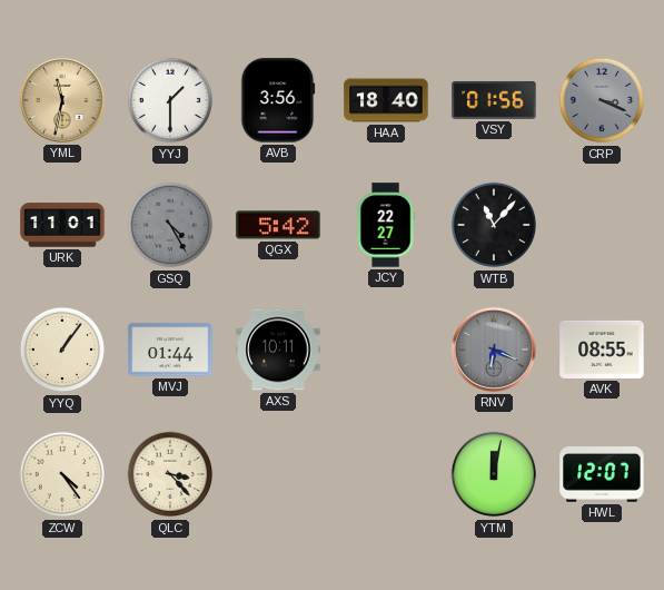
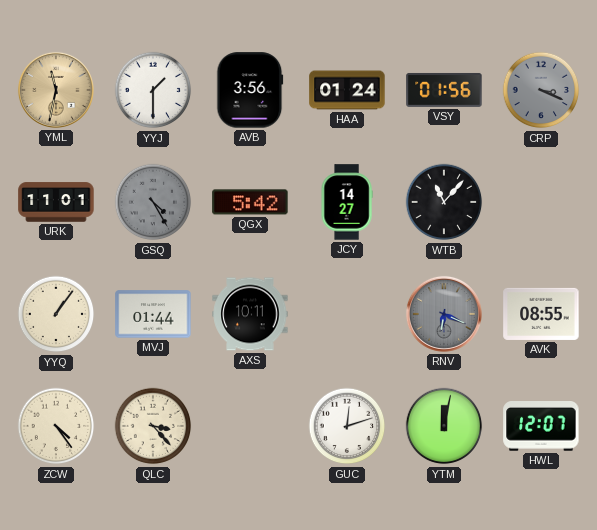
HAA: 18:40 -> 01:24 (347, 90)
JCY: 22:27 -> 14:27 (347, 202)
GUC: none -> 12:12 (347, 426)
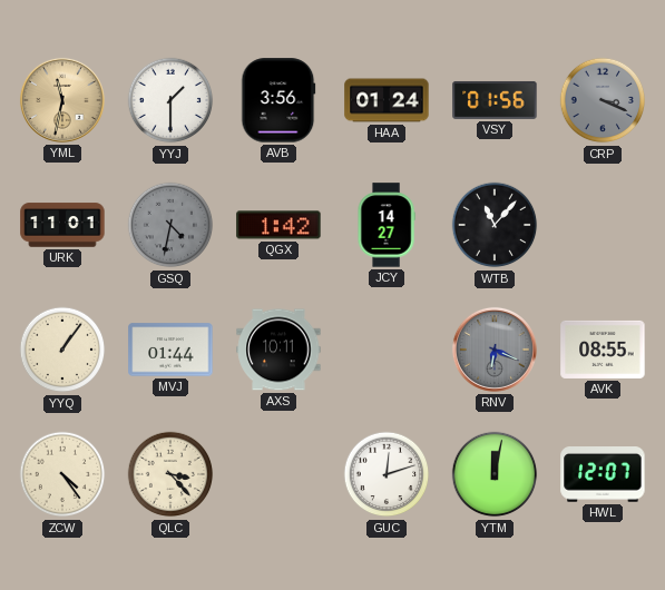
GSQ: 4:25 -> 4:32 (170, 225)
QGX: 5:42 -> 1:42 (278, 225)
